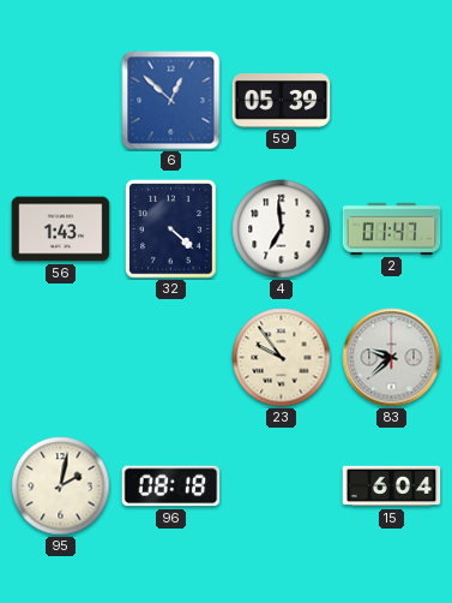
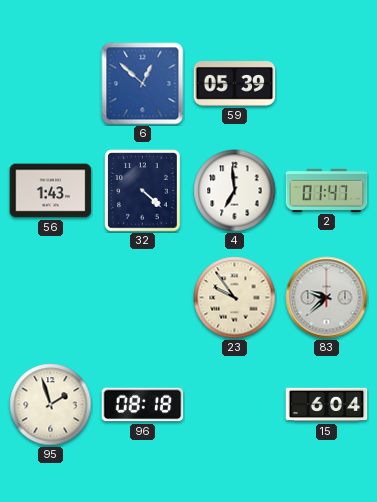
95: 2:02 -> 1:57 (51, 405)
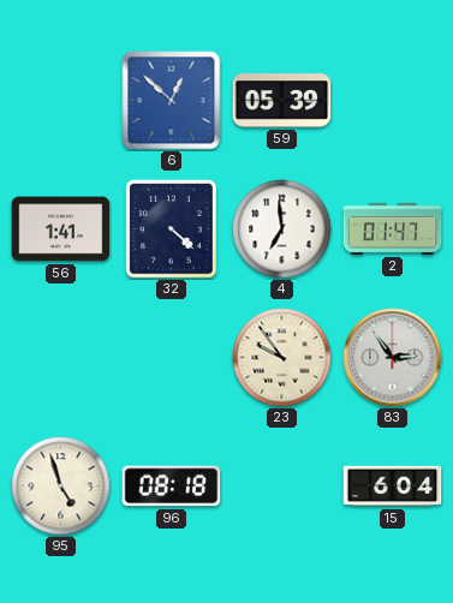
56: 1:43 -> 1:41 (61, 229)
83: 9:38 -> 2:54 (393, 358)
95: 1:57 -> 4:57 (61, 486)
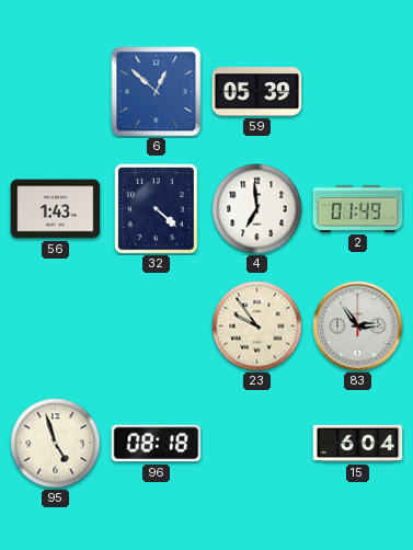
56: 1:41 -> 1:43 (56, 209)
2: 01:47 -> 01:49 (358, 208)
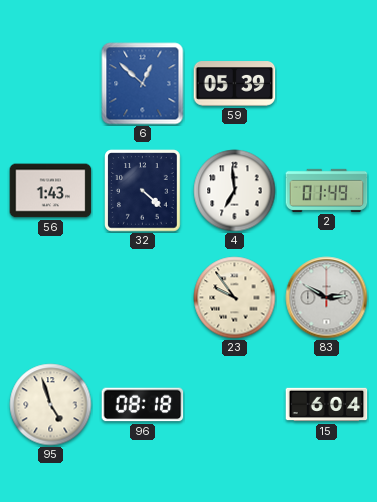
83: 2:54 -> 2:50 (327, 298)
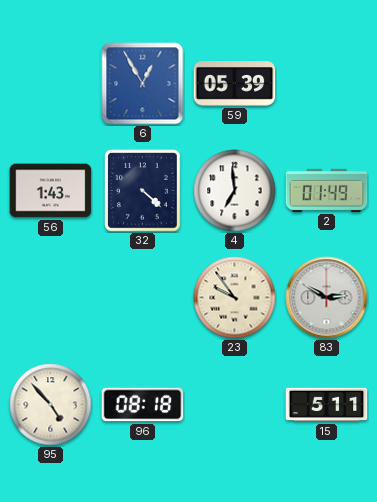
6: 12:52 -> 12:55 (143, 84)
95: 4:57 -> 4:53 (51, 405)
15: 6:04 -> 5:11 (327, 405)
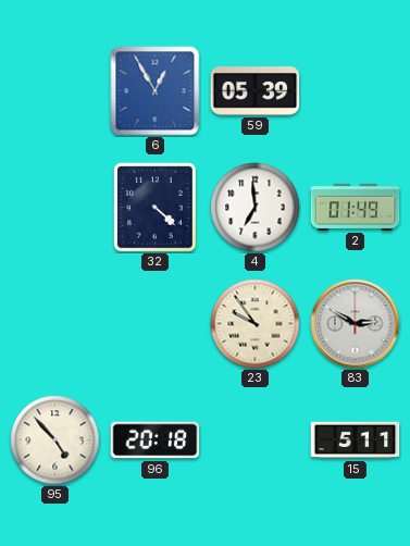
56: 1:43 -> none (51, 191)
96: 08:18 -> 20:18 (156, 440)
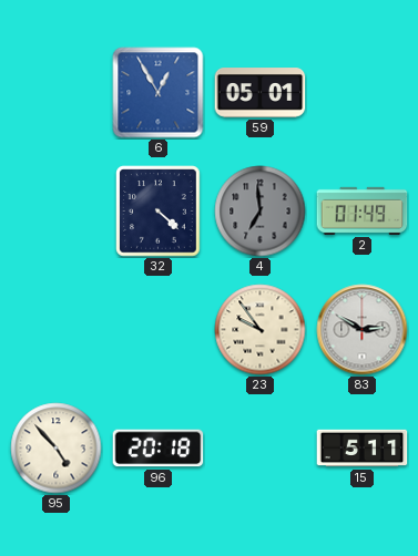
59: 05:39 -> 05:01 (261, 93)
4 dial: white -> grey (261, 212)
